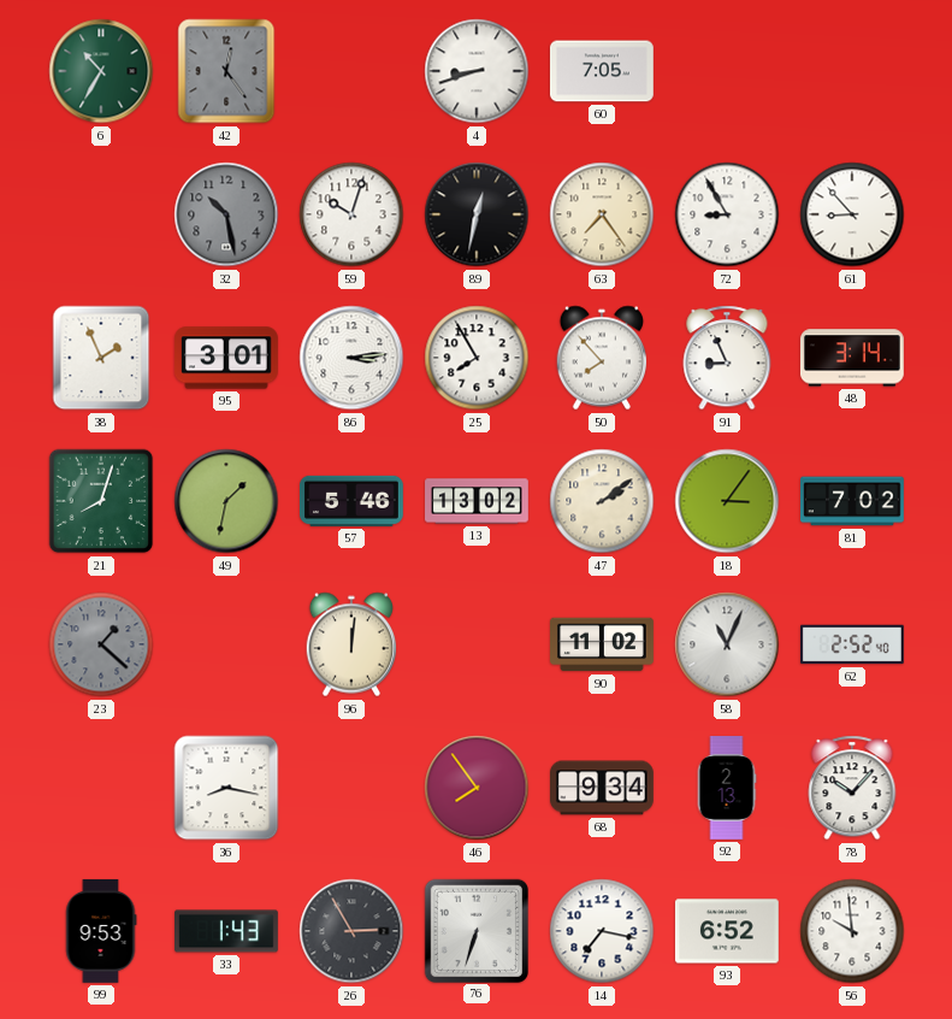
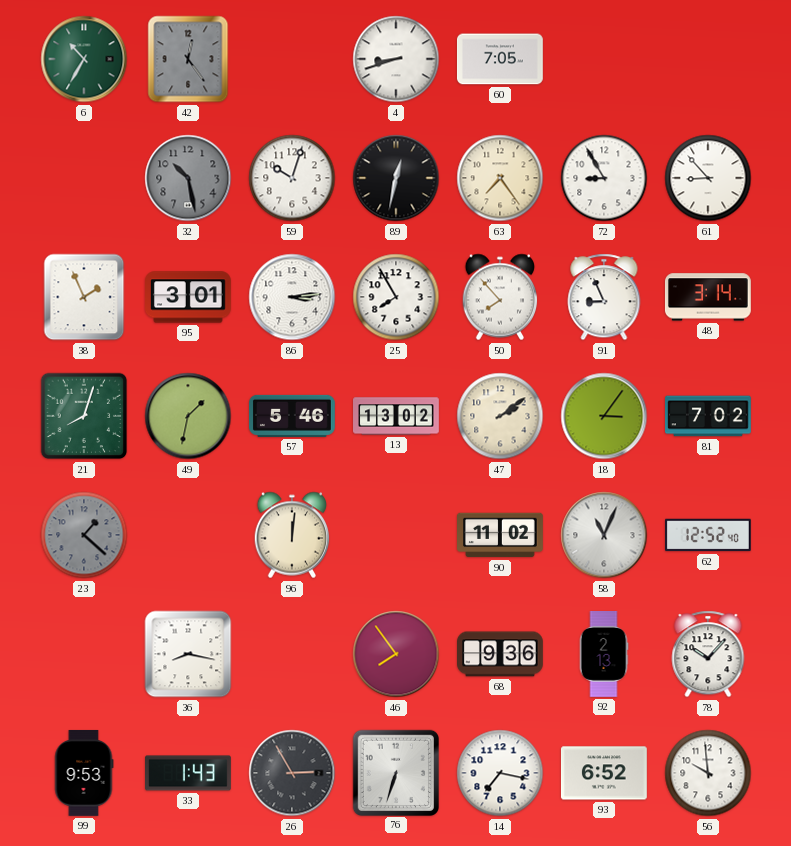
62: 2:52 -> 12:52 (709, 535)
68: 9:34 -> 9:36 (501, 654)
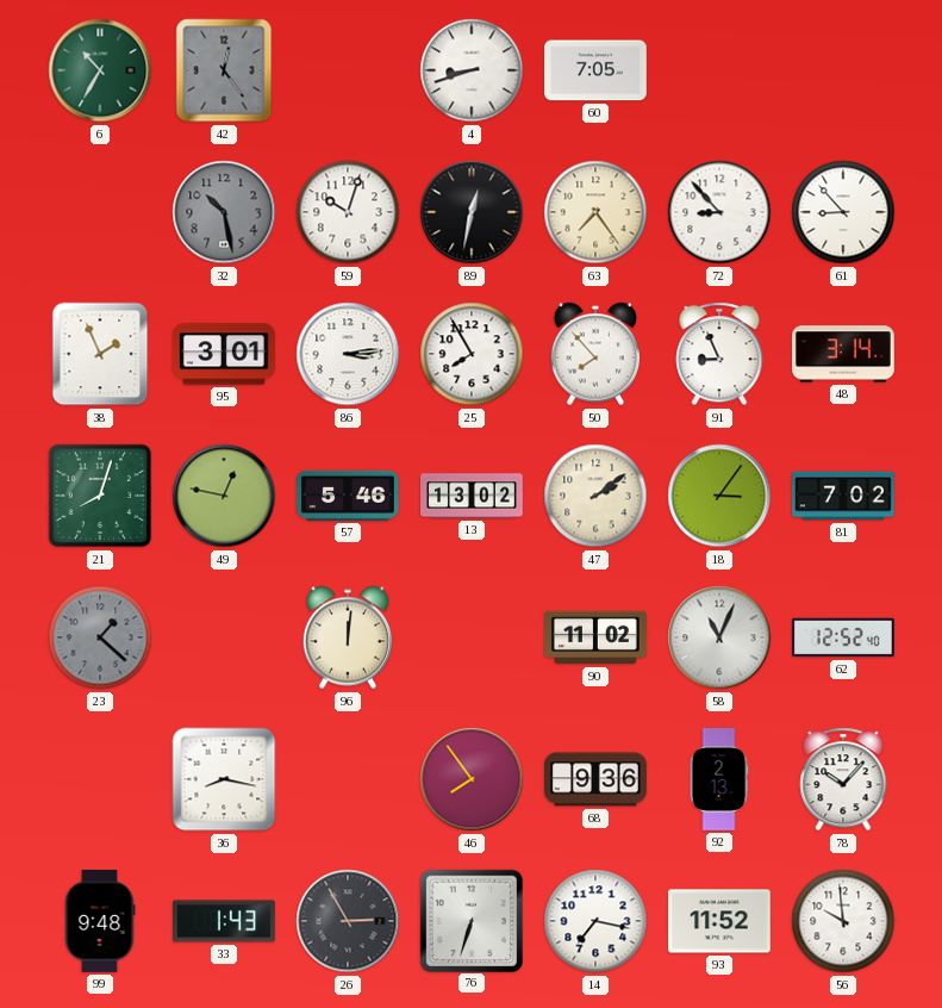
72: 8:55 -> 8:53 (719, 212)
49: 1:32 -> 12:47 (224, 496)
99: 9:53 -> 9:48 (100, 921)
93: 6:52 -> 11:52 (719, 921)
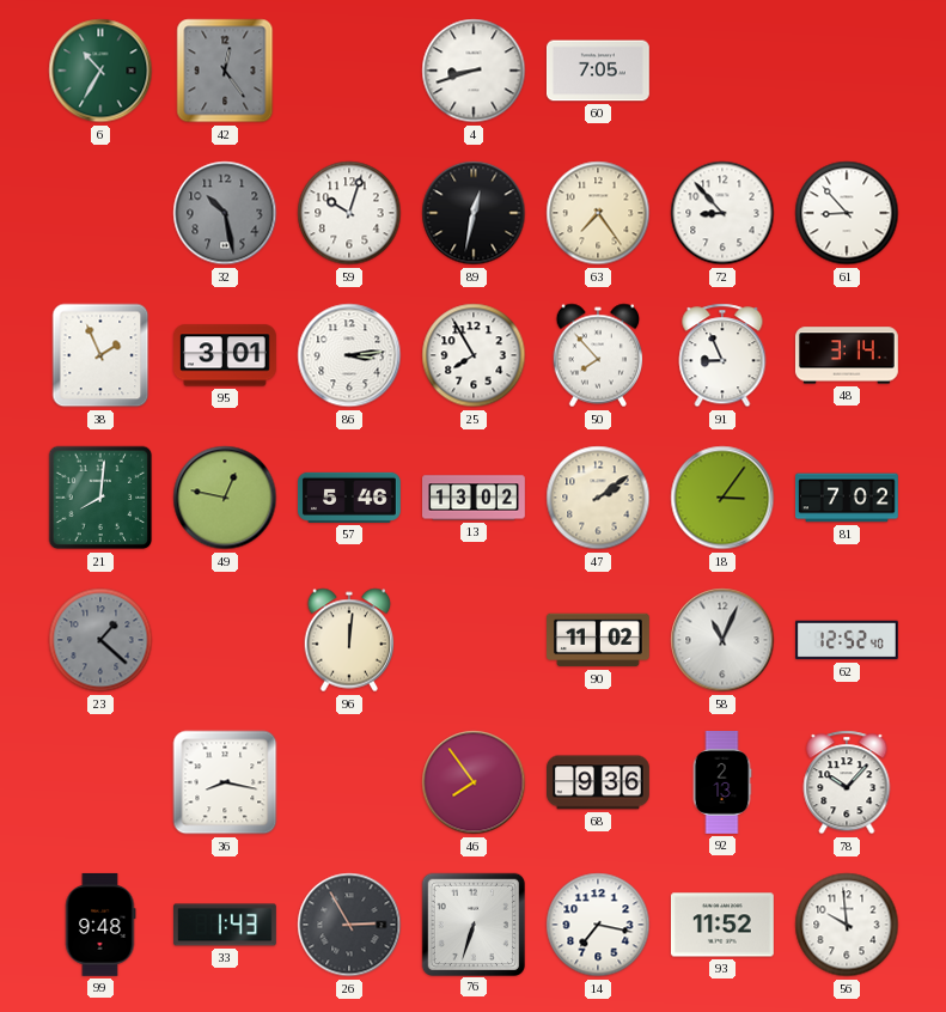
21: 8:03 -> 8:01 (100, 498)
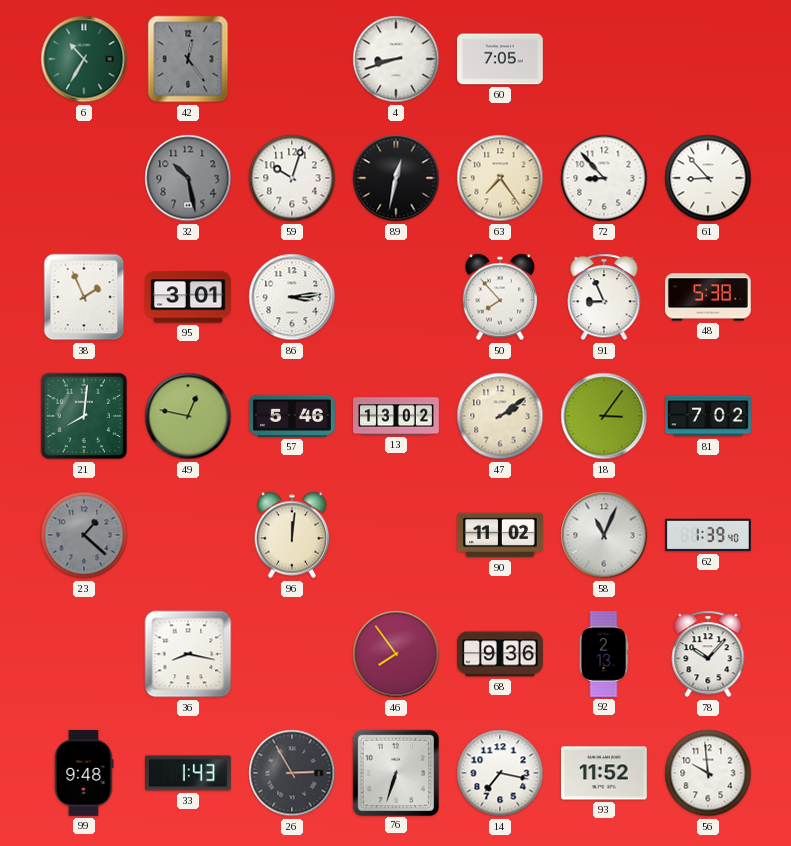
25: 7:55 -> none (474, 355)
48: 3:14 -> 5:38 (708, 297)
62: 12:52 -> 1:39 (709, 535)
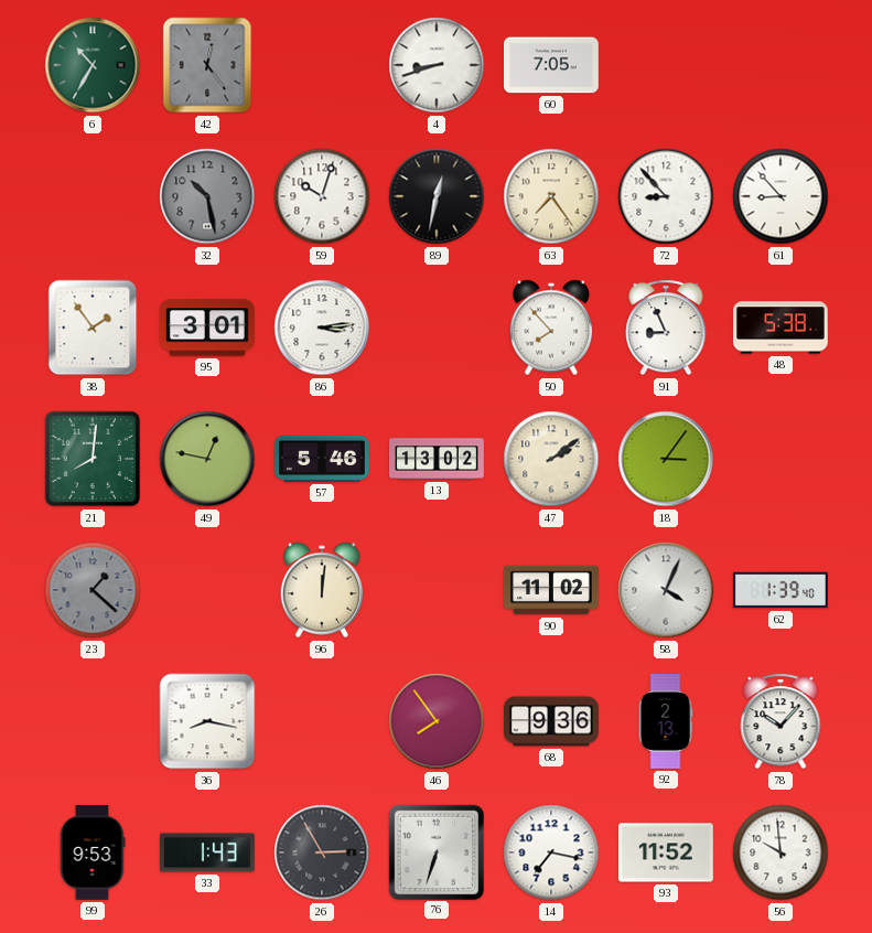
38: 1:56 -> 1:54 (93, 328)
81: 7:02 -> none (709, 416)
58: 11:04 -> 4:04 (666, 590)
99: 9:48 -> 9:53 (93, 852)
